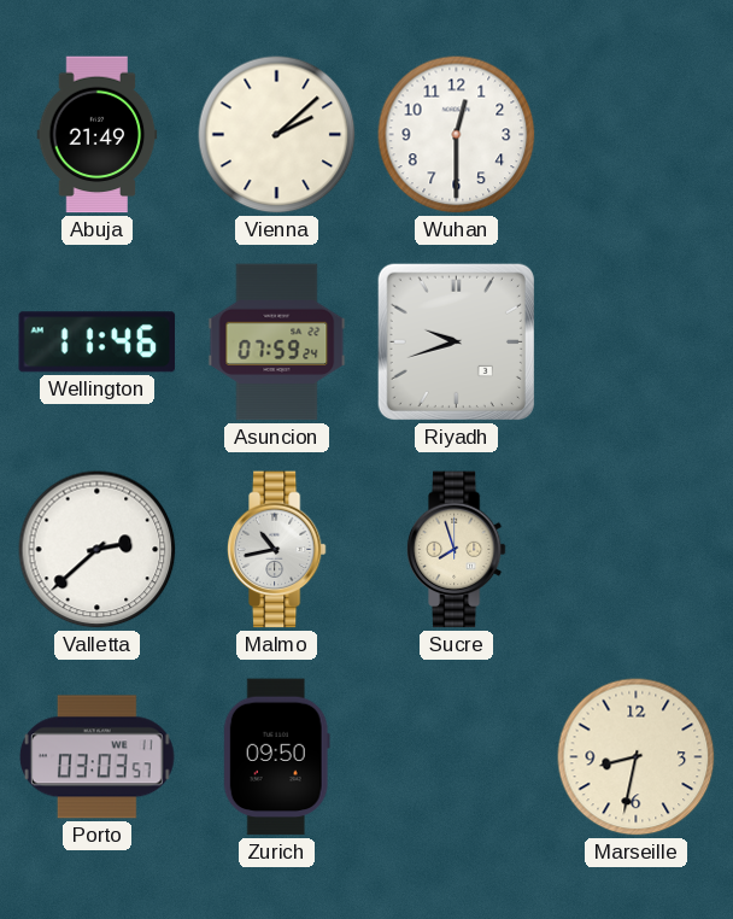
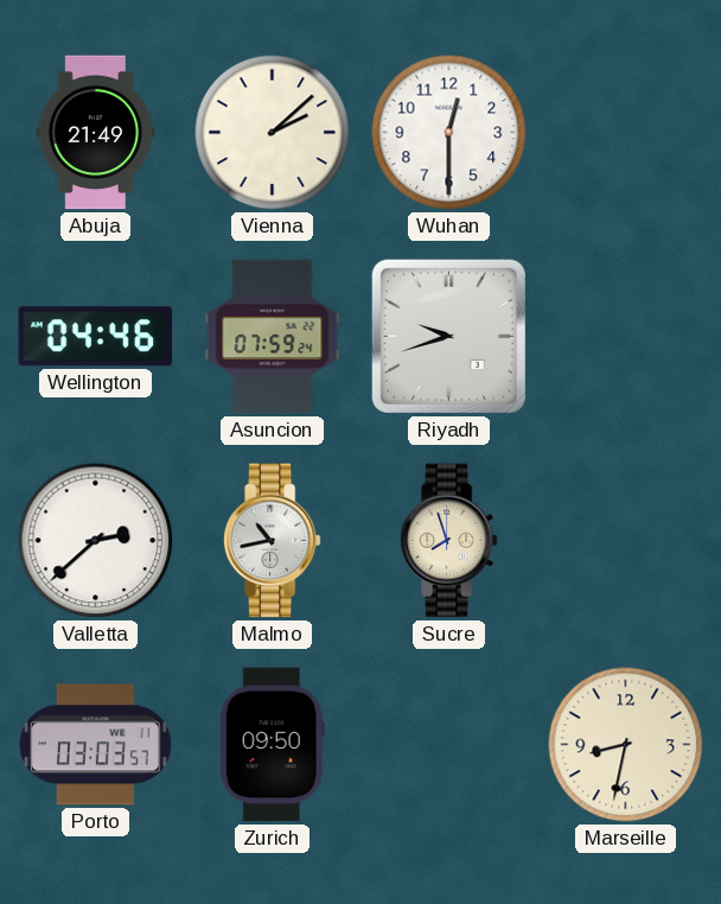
Wellington: 11:46 -> 04:46 (96, 337)
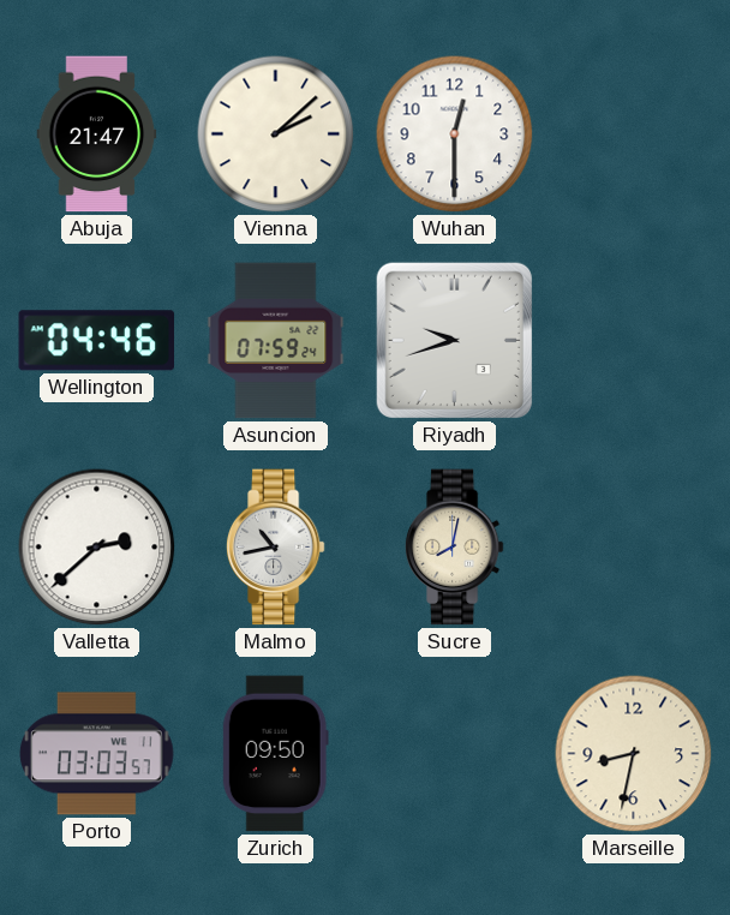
Abuja: 21:49 -> 21:47 (97, 134)
Sucre: 7:57 -> 8:02 (454, 548)
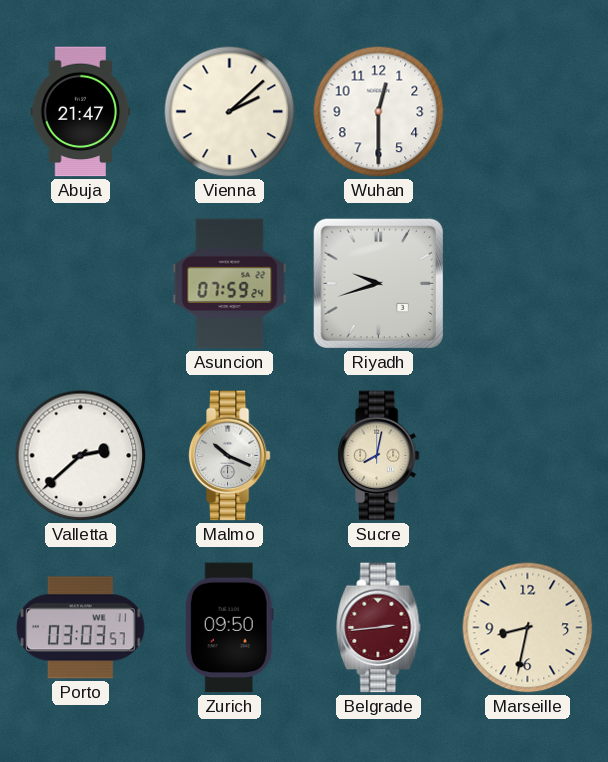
Wellington: 04:46 -> none (97, 341)
Malmo: 10:43 -> 10:19 (229, 456)
Belgrade: none -> 2:44 (379, 628)
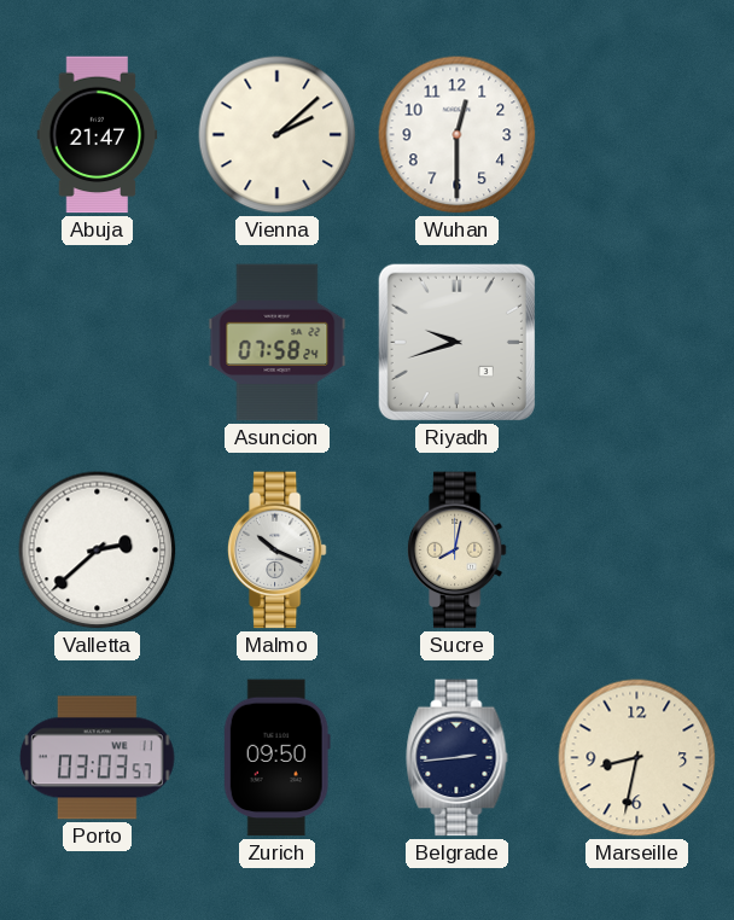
Asuncion: 07:59 -> 07:58 (278, 343)
Belgrade dial: burgundy -> navy (458, 758)
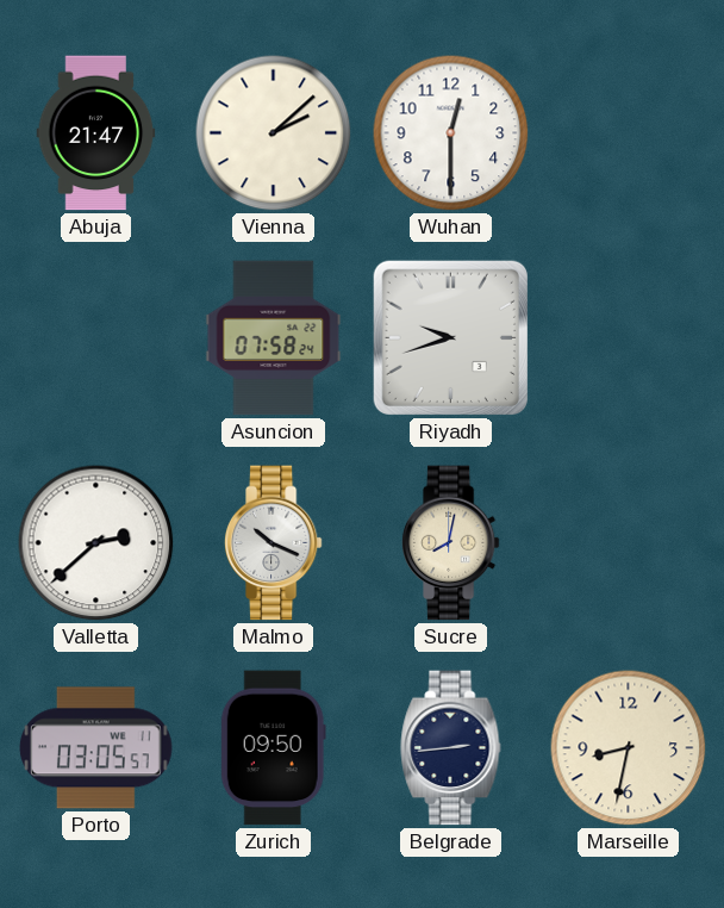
Porto: 03:03 -> 03:05 (95, 748)
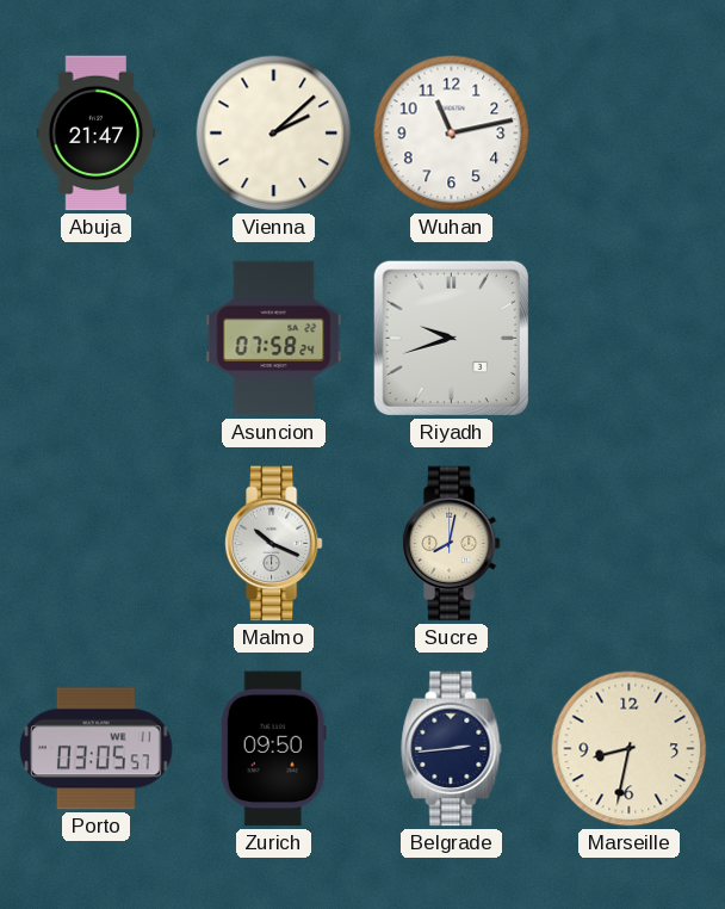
Wuhan: 12:30 -> 11:13 (452, 134)
Valletta: 2:38 -> none (96, 543)
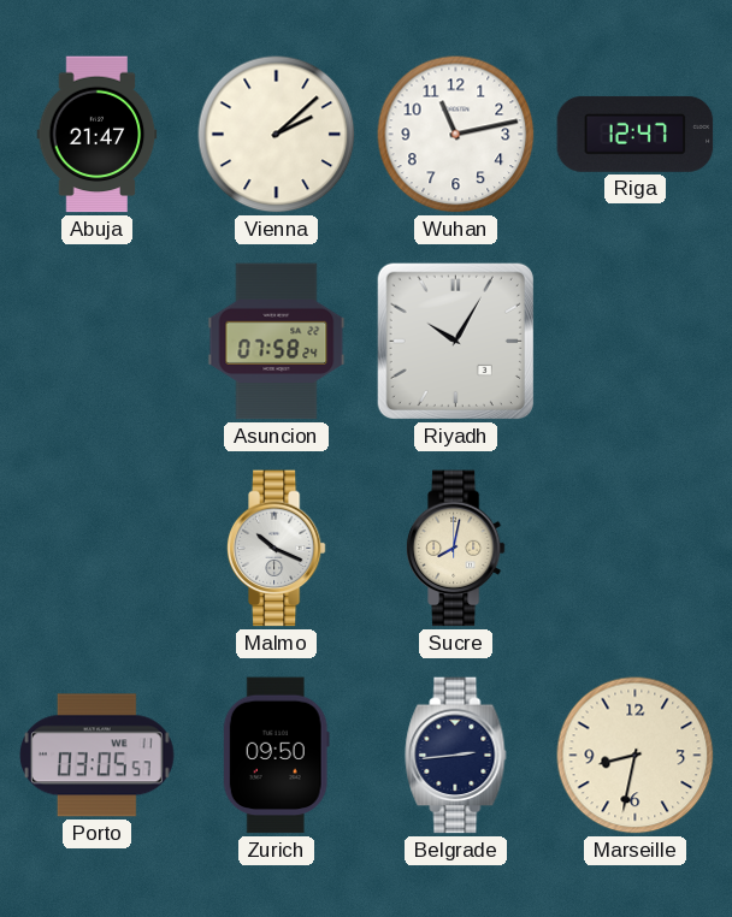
Riga: none -> 12:47 (636, 134)
Riyadh: 9:42 -> 10:05 (455, 341)
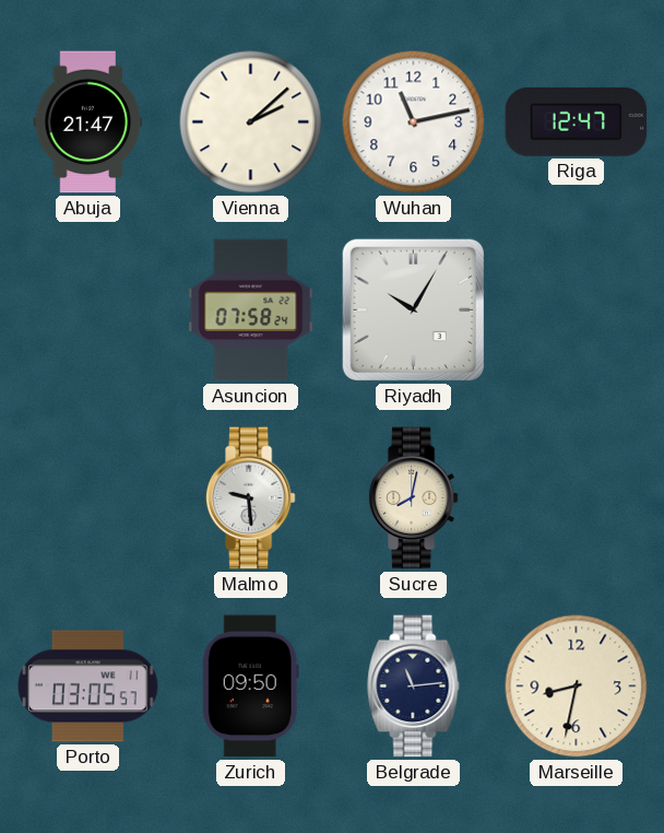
Malmo: 10:19 -> 9:29 (250, 498)
Belgrade: 2:44 -> 11:14 (414, 687)
